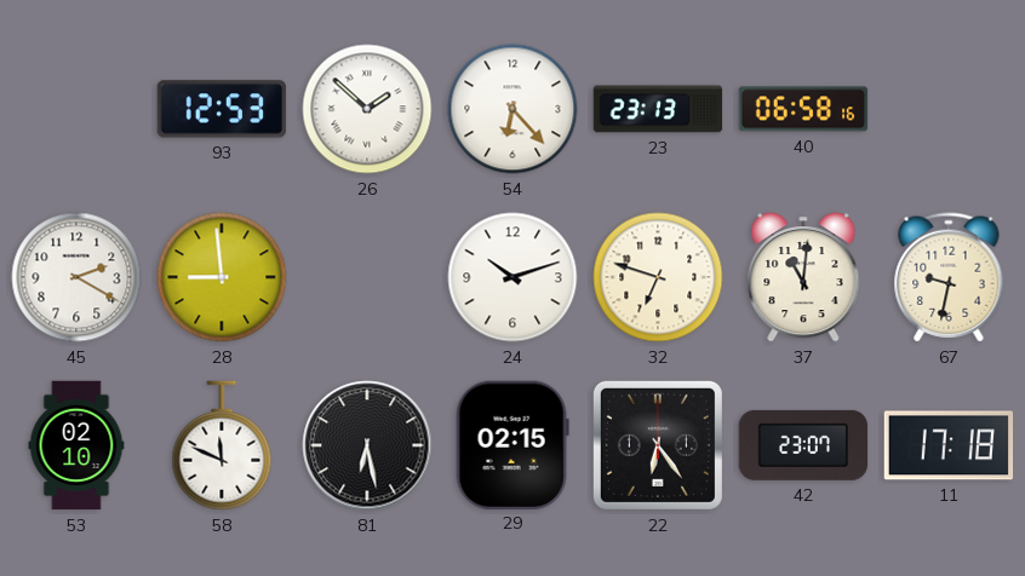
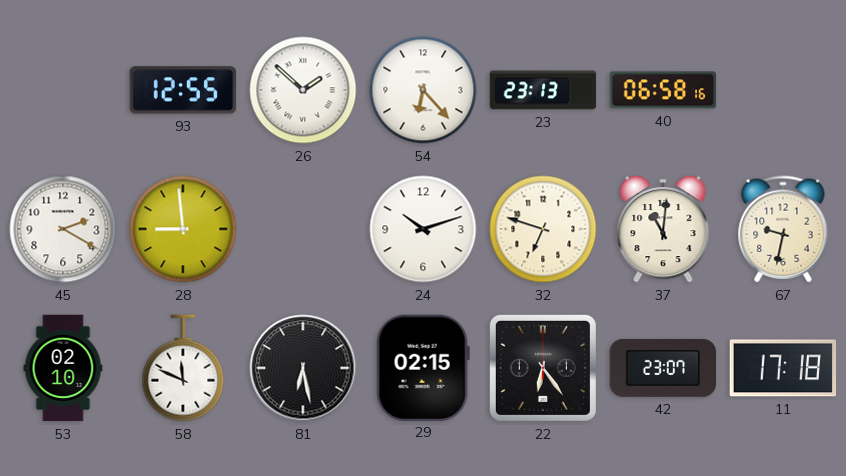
93: 12:53 -> 12:55 (183, 90)
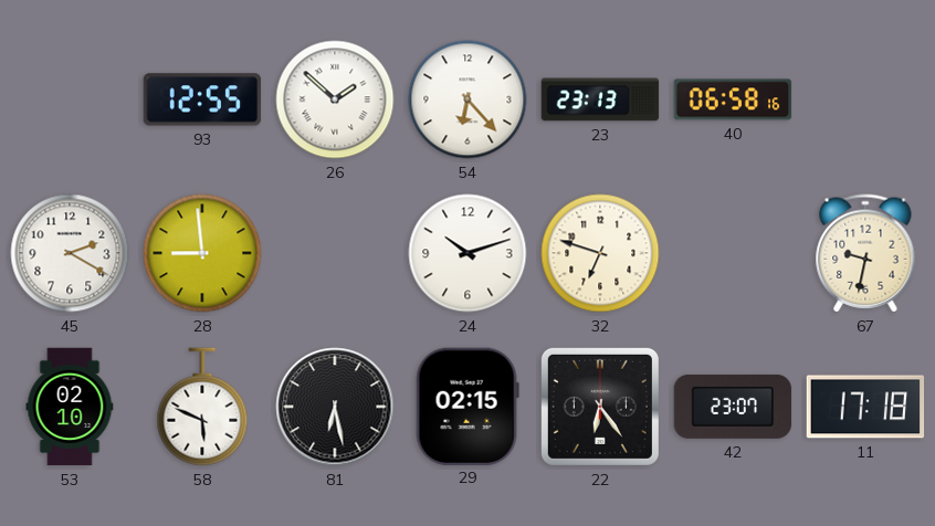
37: 11:01 -> none (663, 229)
58: 11:49 -> 5:49 (202, 407)
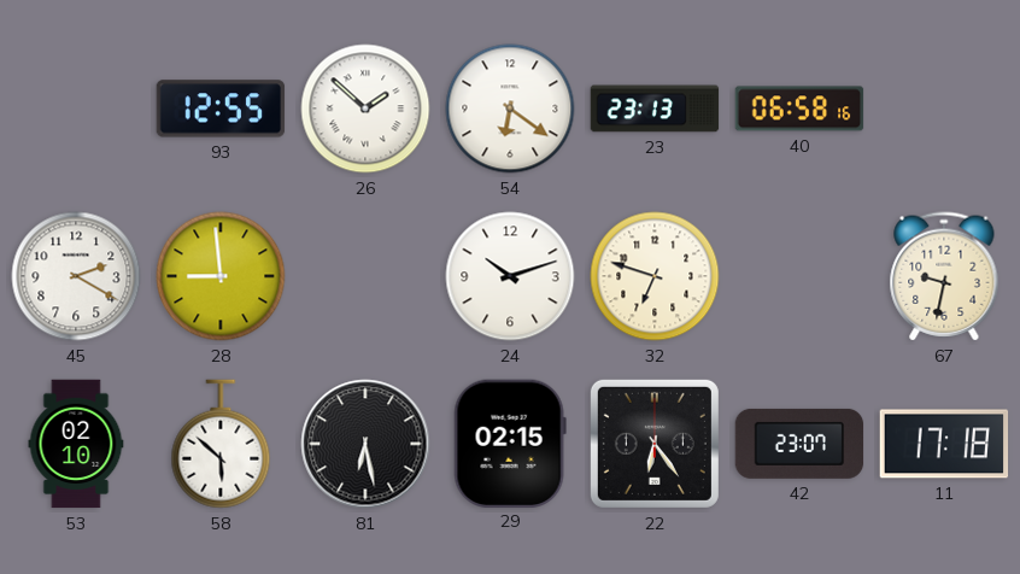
54: 6:23 -> 6:21 (510, 109)
58: 5:49 -> 5:52 (221, 444)
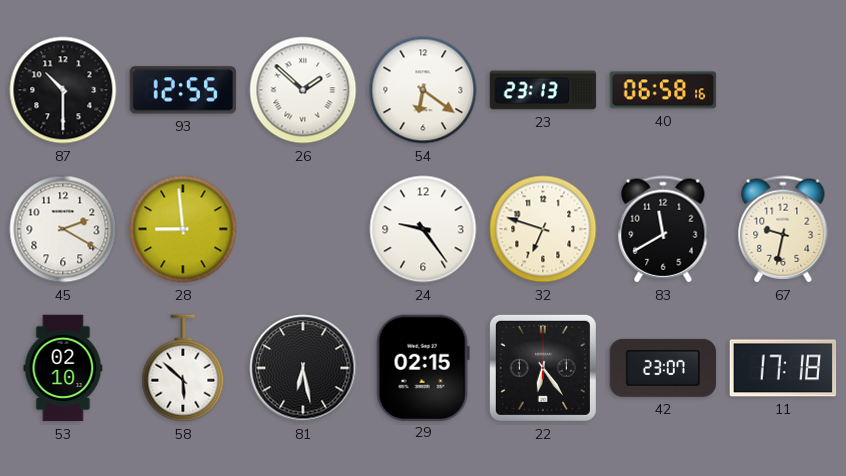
87: none -> 10:30 (63, 90)
24: 10:12 -> 9:24 (423, 229)
83: none -> 11:40 (663, 229)
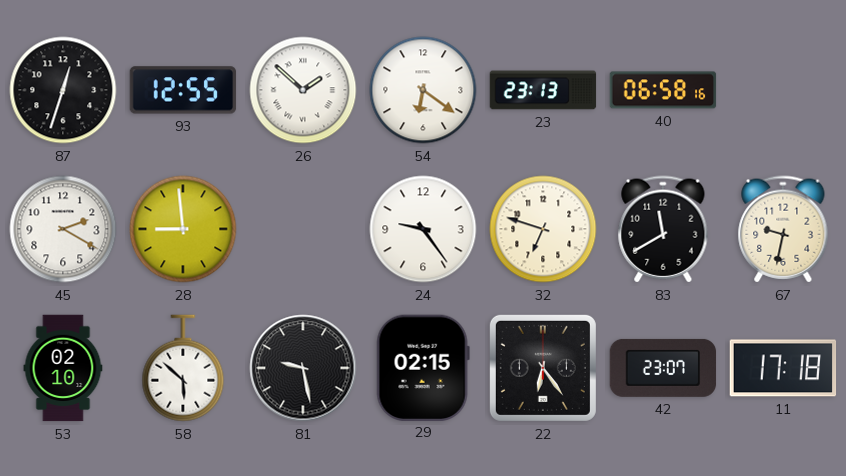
87: 10:30 -> 12:33 (63, 90)
81: 6:28 -> 9:28 (303, 368)
